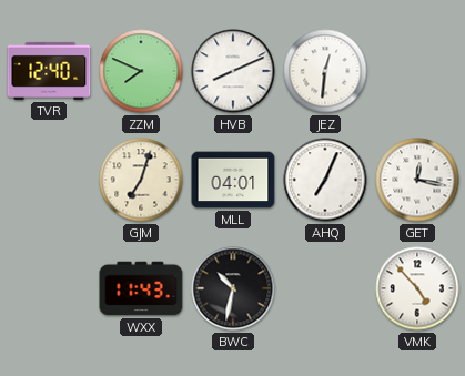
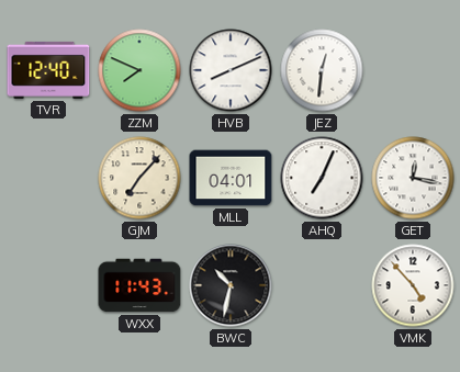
GJM: 7:03 -> 7:07 (139, 178)
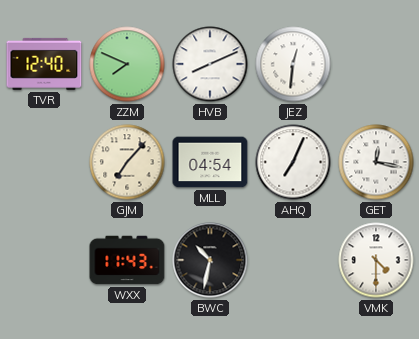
MLL: 04:01 -> 04:54 (210, 162)
VMK: 4:53 -> 4:30 (376, 260)
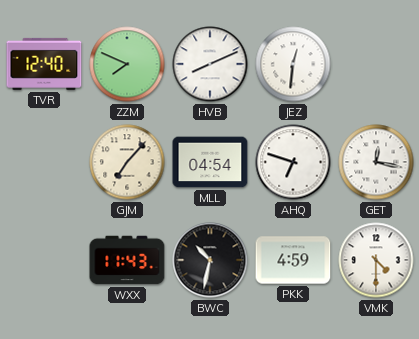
AHQ: 7:04 -> 6:48 (293, 162)
PKK: none -> 4:59 (293, 260)
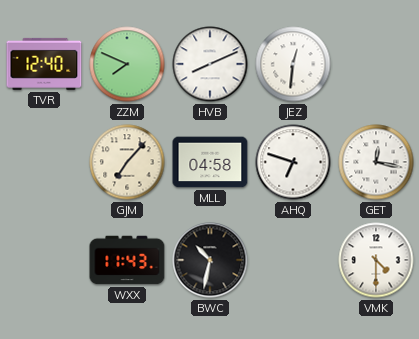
MLL: 04:54 -> 04:58 (210, 162)
PKK: 4:59 -> none (293, 260)
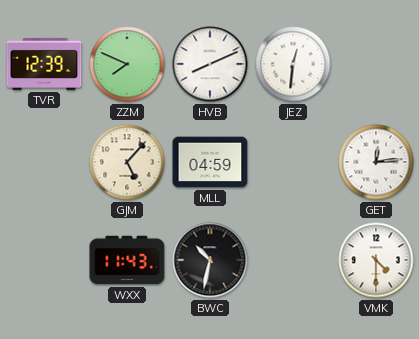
TVR: 12:40 -> 12:39 (44, 64)
GJM: 7:07 -> 5:07 (127, 162)
MLL: 04:58 -> 04:59 (210, 162)
AHQ: 6:48 -> none (293, 162)
GET: 12:17 -> 12:14 (376, 162)
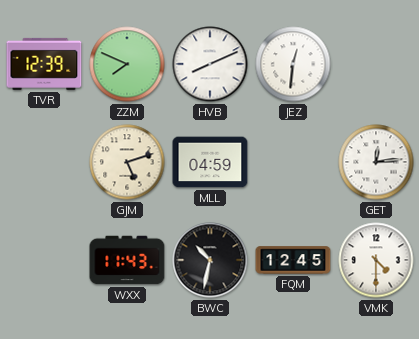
GJM: 5:07 -> 5:12 (127, 162)
FQM: none -> 12:45 (293, 260)
